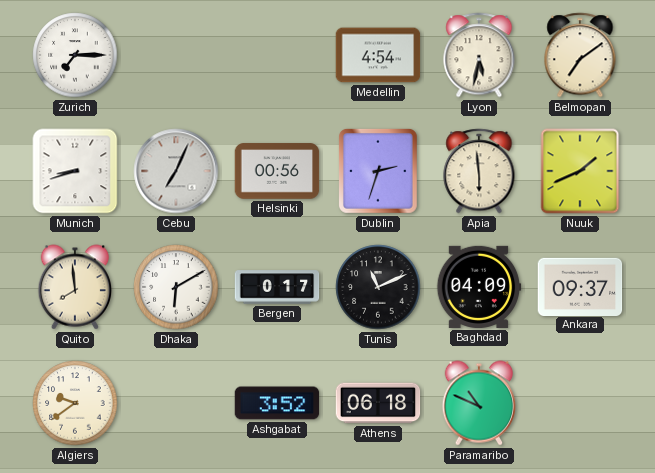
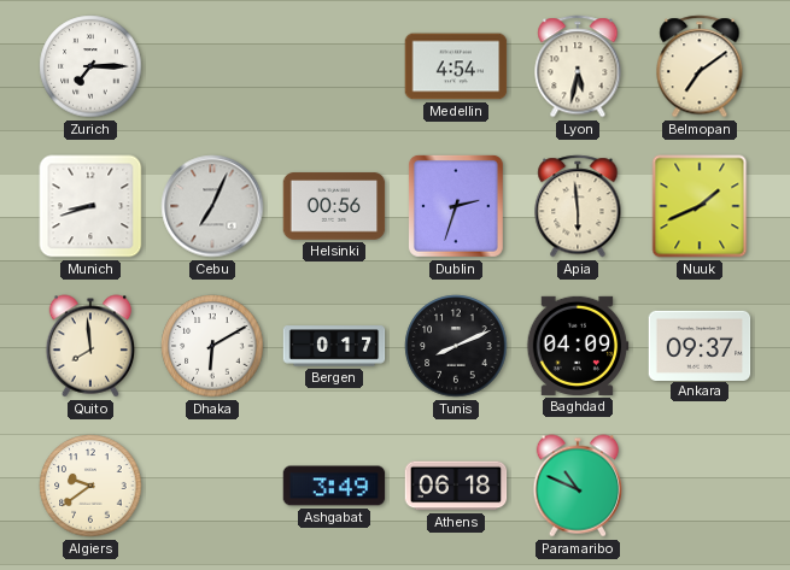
Tunis: 11:11 -> 8:11 (456, 346)
Ashgabat: 3:52 -> 3:49 (334, 486)
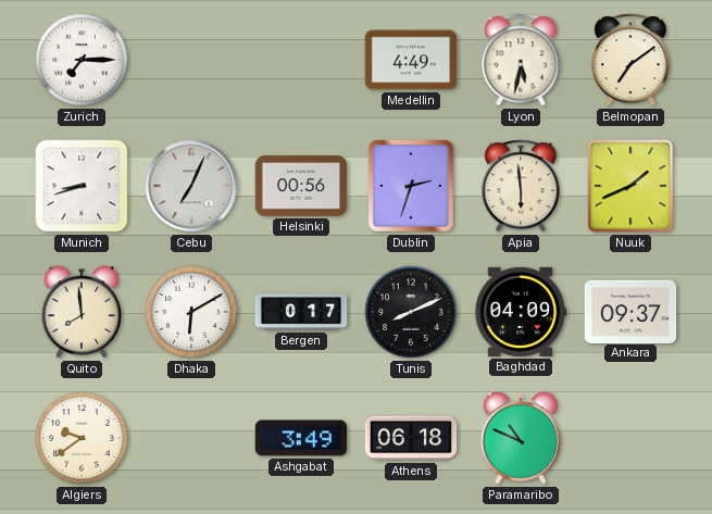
Medellin: 4:54 -> 4:49 (411, 60)
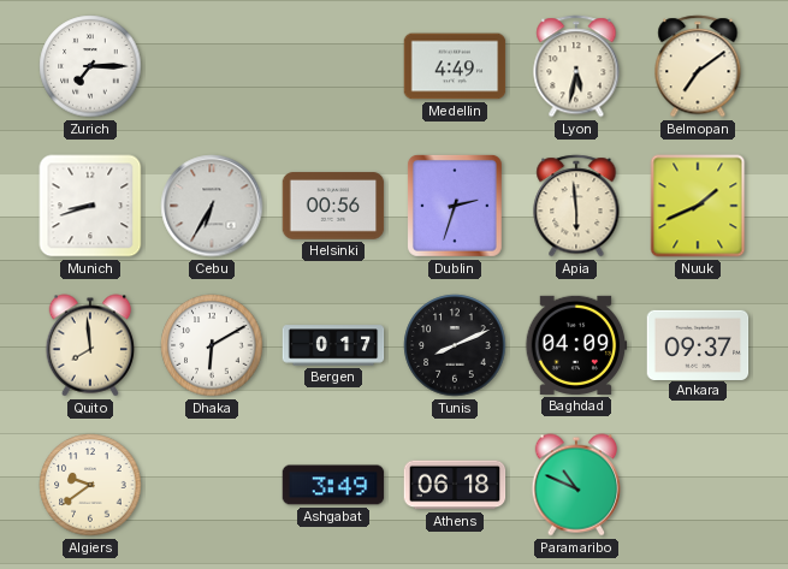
Cebu: 7:04 -> 6:35 (212, 206)
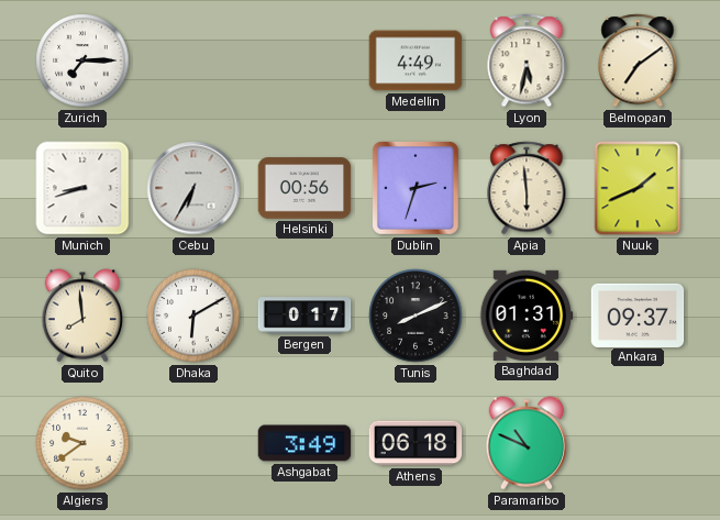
Baghdad: 04:09 -> 01:31 (527, 316)
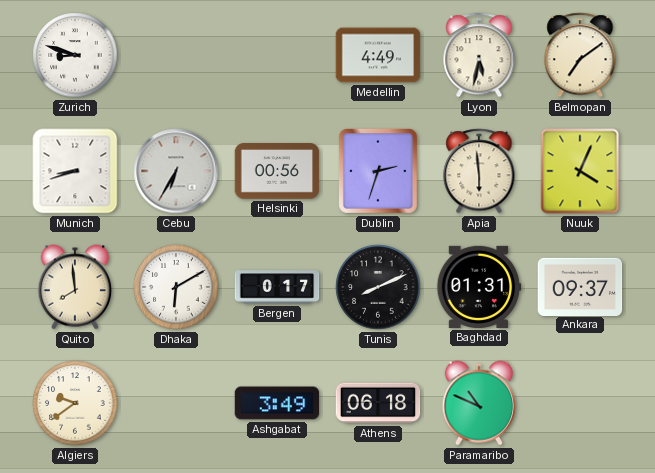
Zurich: 7:15 -> 8:48 (75, 55)
Nuuk: 1:41 -> 4:04 (580, 171)
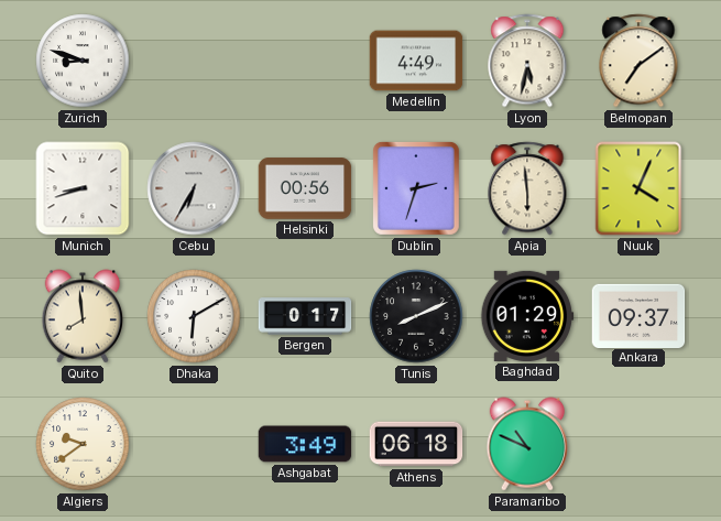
Baghdad: 01:31 -> 01:29 (527, 316)
